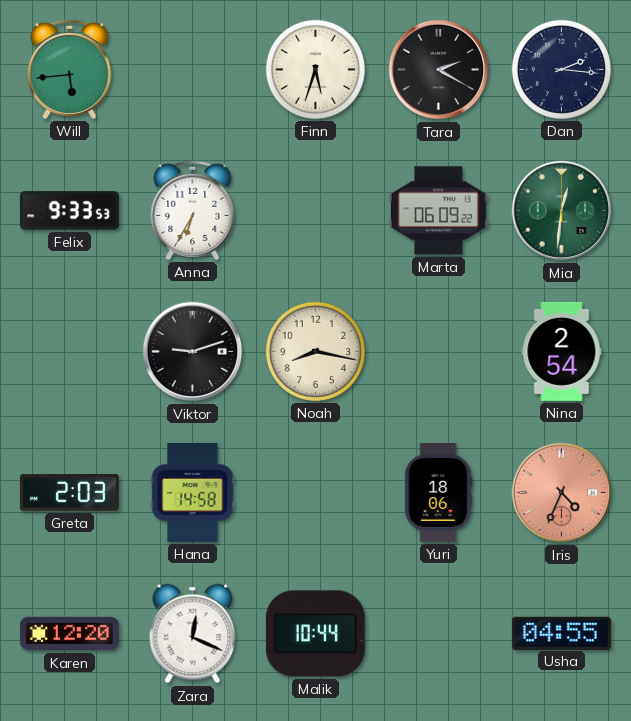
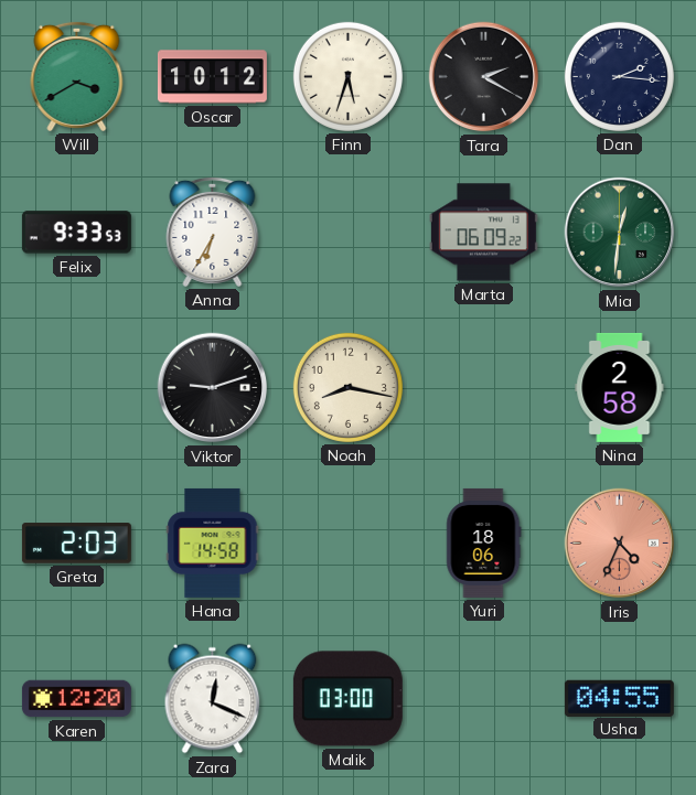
Will: 5:44 -> 3:40 (77, 76)
Oscar: none -> 10:12 (212, 77)
Nina: 2:54 -> 2:58 (620, 387)
Malik: 10:44 -> 03:00 (347, 699)
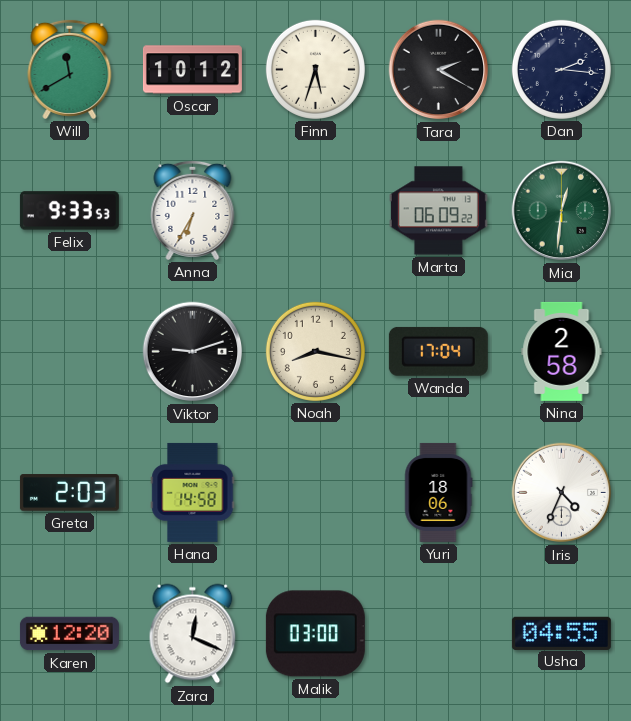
Will: 3:40 -> 11:40 (70, 69)
Wanda: none -> 17:04 (438, 351)
Iris dial: salmon -> white (562, 493)
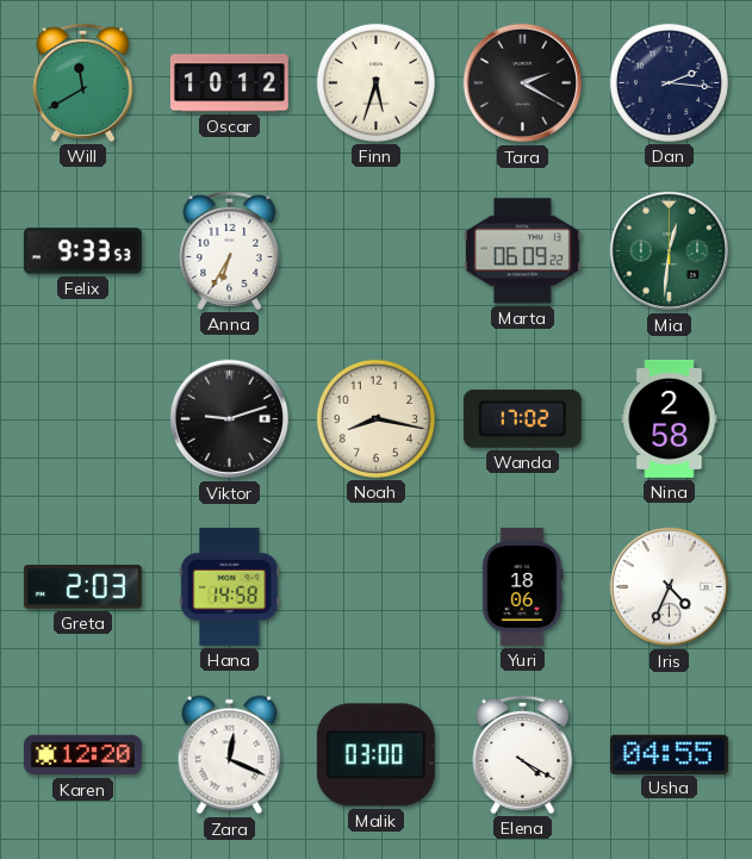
Wanda: 17:04 -> 17:02 (522, 418)
Elena: none -> 4:20 (523, 754)
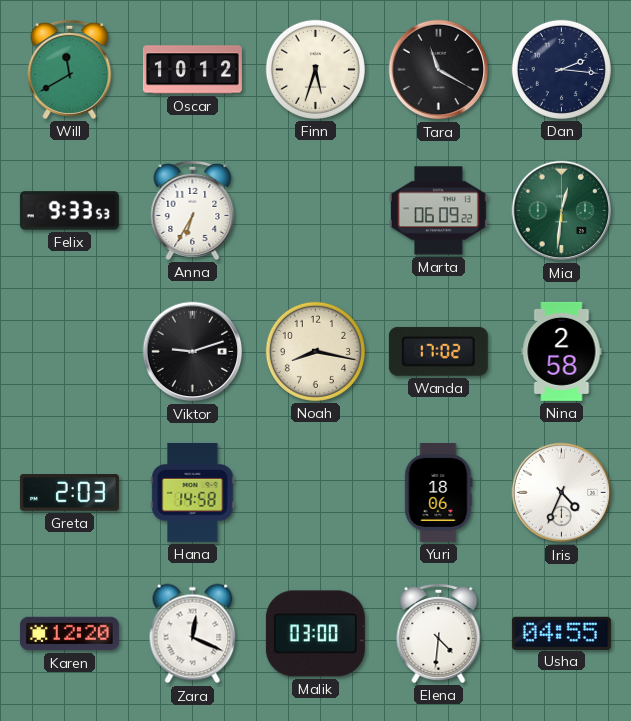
Tara: 2:20 -> 11:20 (439, 70)
Elena: 4:20 -> 4:31 (439, 633)
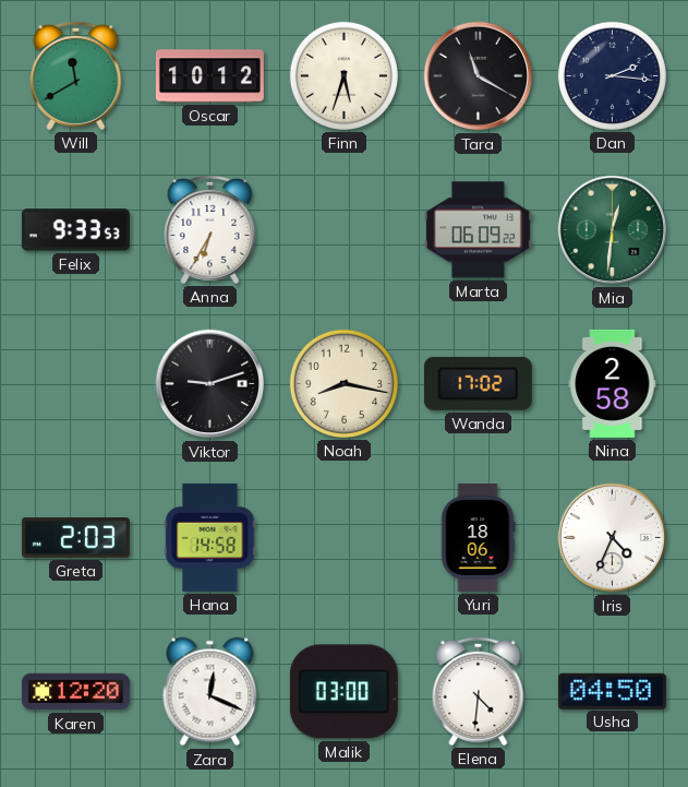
Usha: 04:55 -> 04:50 (612, 691)
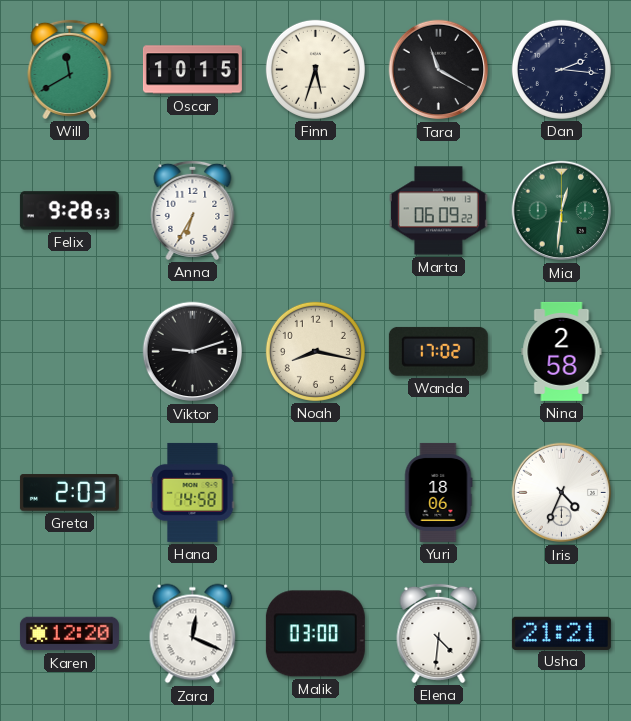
Oscar: 10:12 -> 10:15 (192, 70)
Felix: 9:33 -> 9:28 (69, 211)
Usha: 04:50 -> 21:21 (561, 633)
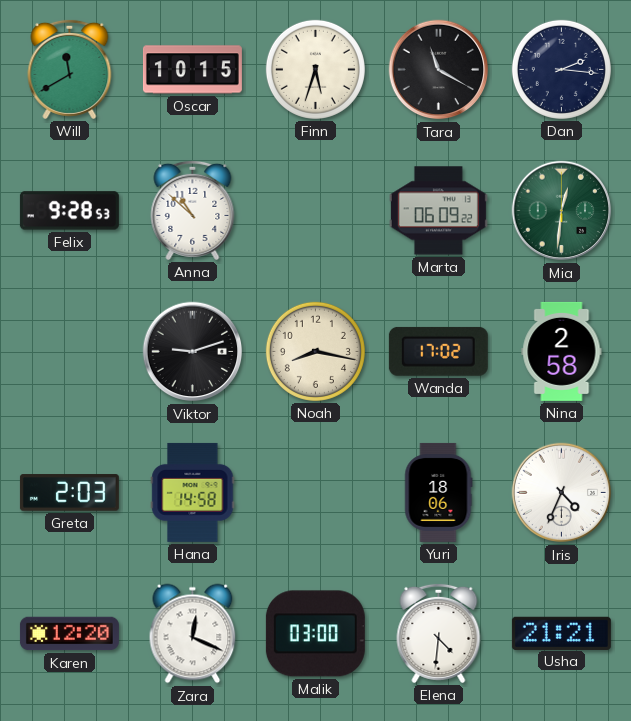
Anna: 6:35 -> 10:52 (193, 210)
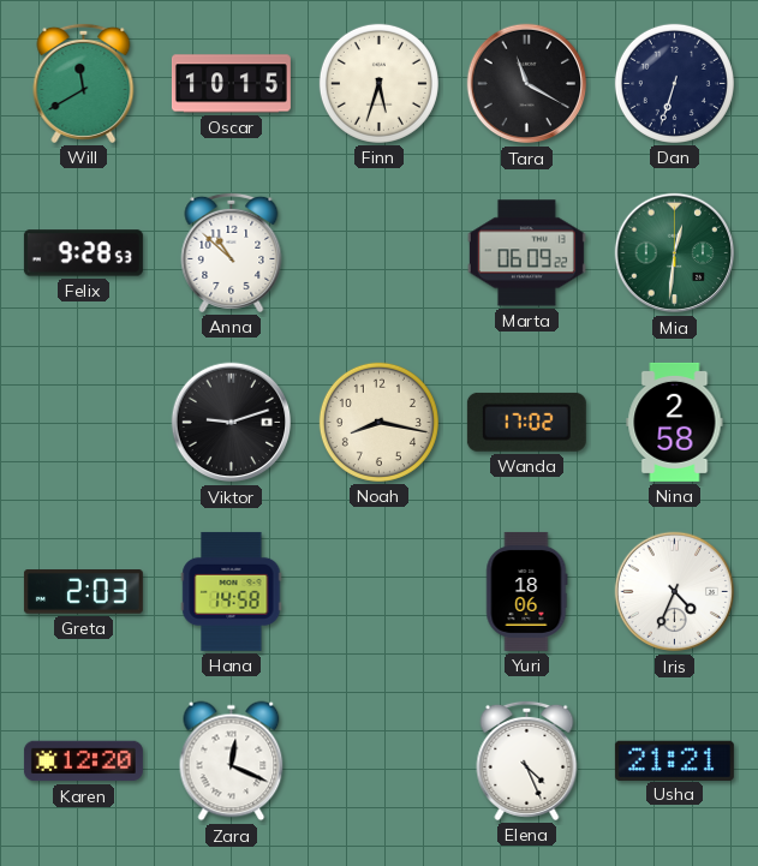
Dan: 2:16 -> 6:33 (674, 83)
Malik: 03:00 -> none (315, 634)
Elena: 4:31 -> 4:26 (527, 760)
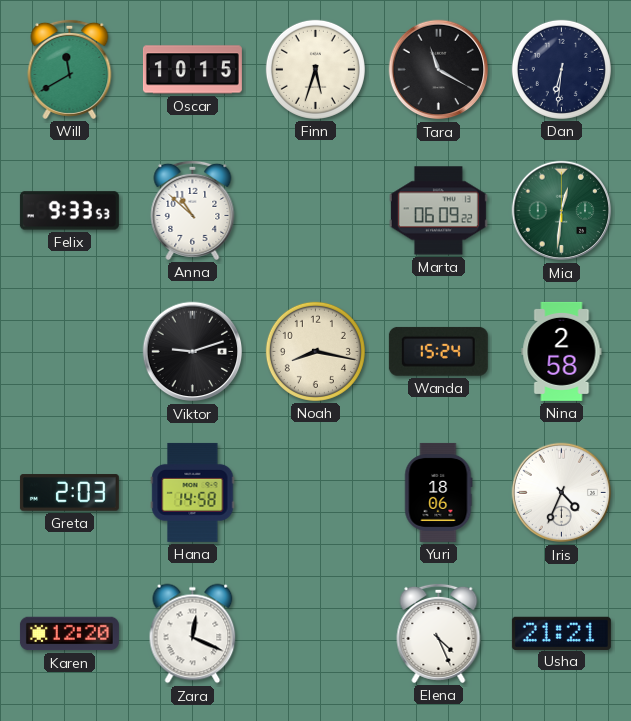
Dan: 6:33 -> 6:31 (561, 69)
Felix: 9:28 -> 9:33 (69, 211)
Wanda: 17:02 -> 15:24 (438, 351)
